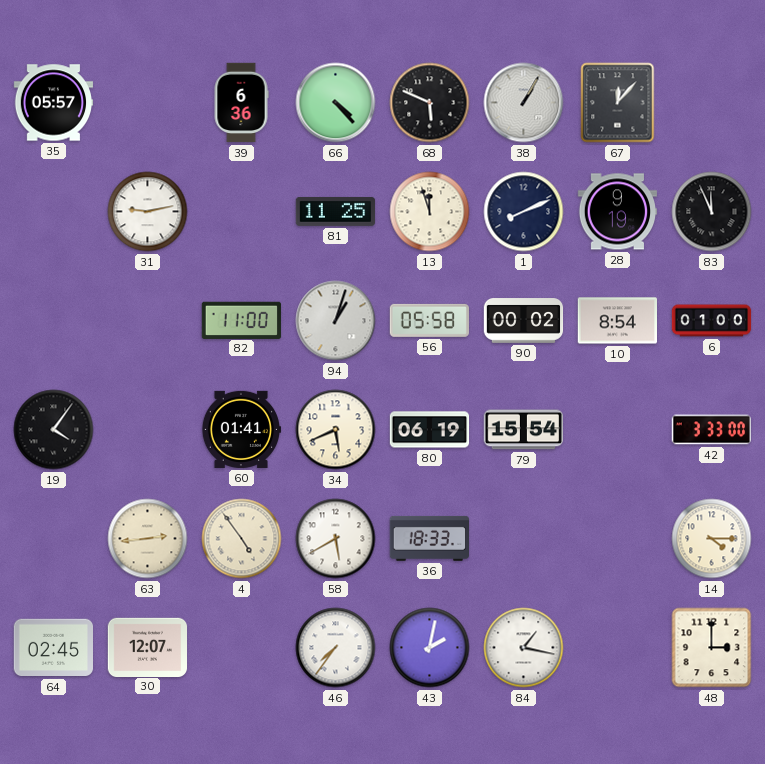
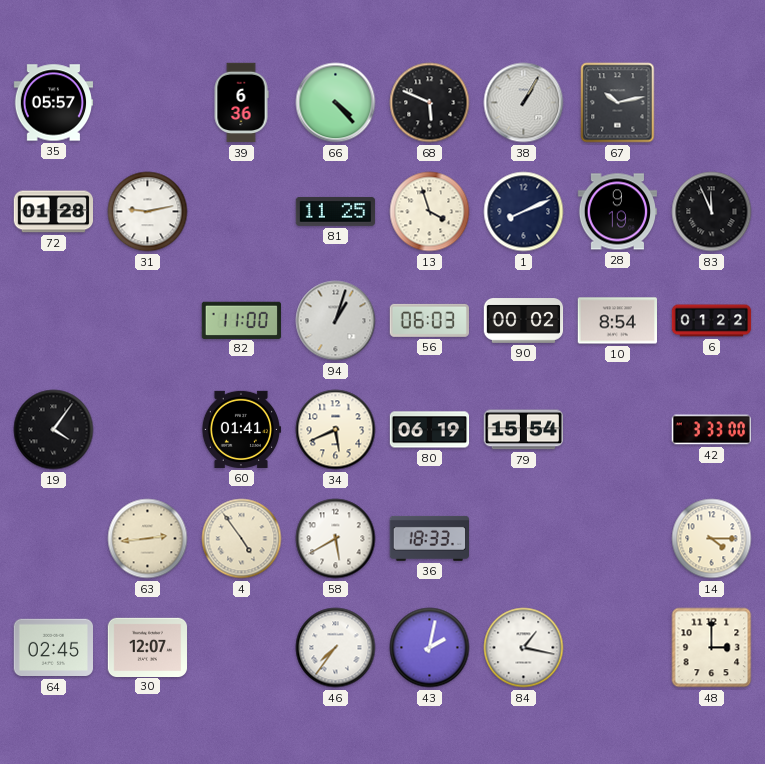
67: 12:07 -> 10:13 (618, 103)
72: none -> 01:28 (54, 212)
13: 11:57 -> 3:57 (430, 212)
56: 05:58 -> 06:03 (429, 320)
6: 01:00 -> 01:22 (712, 321)
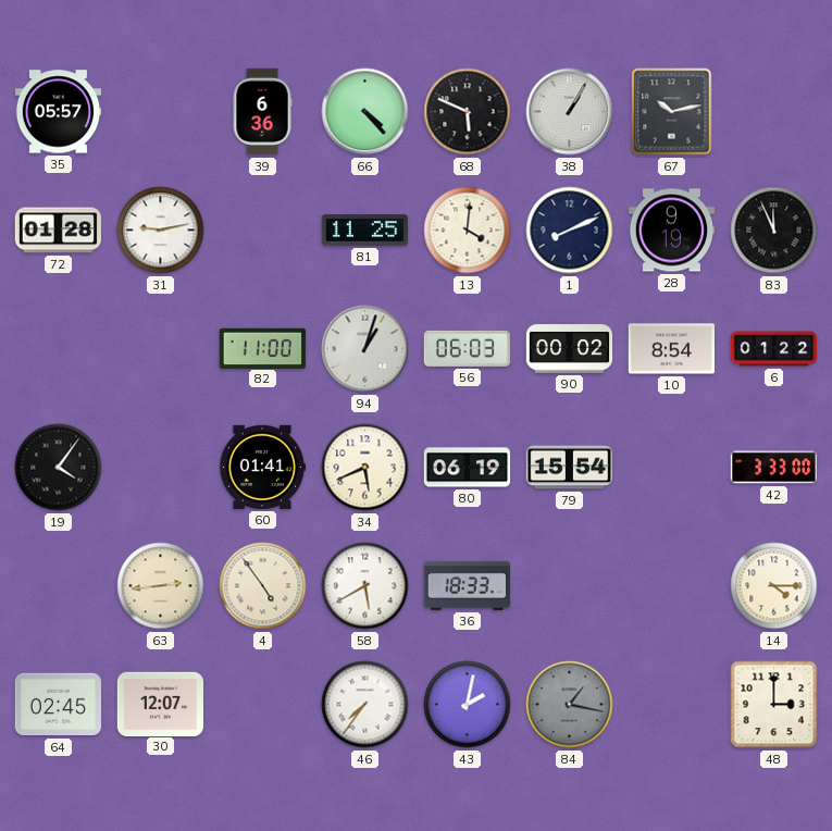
13: 3:57 -> 4:01 (468, 231)
84 dial: white -> grey (570, 705)
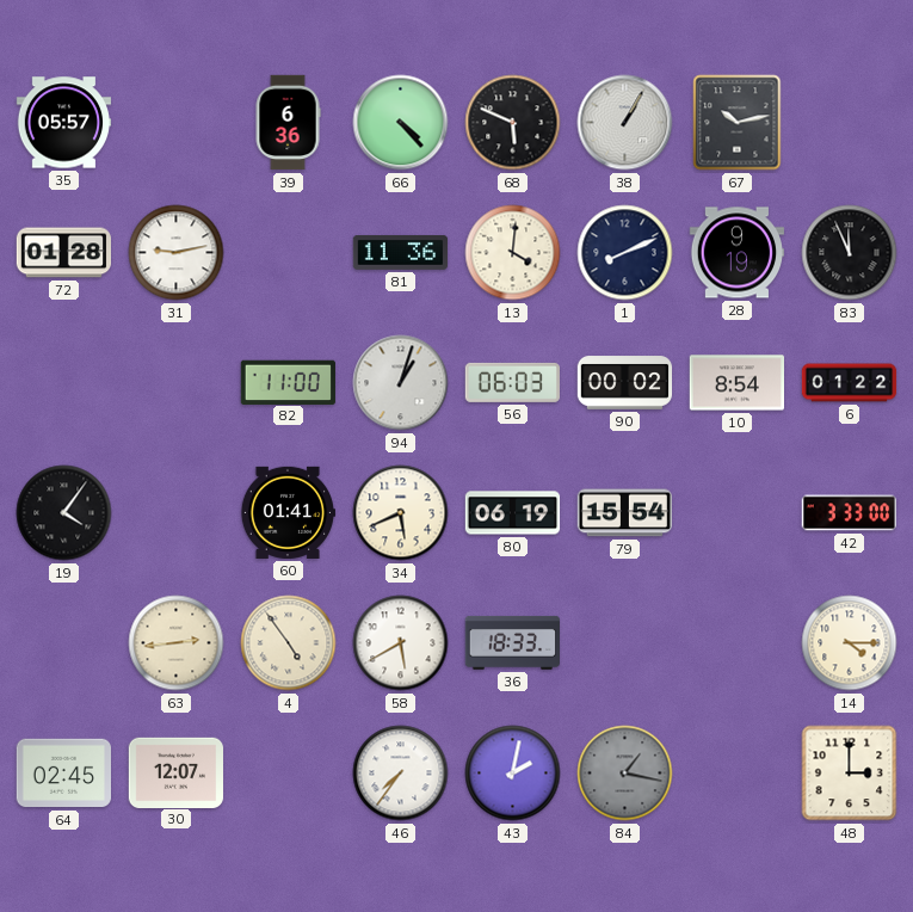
81: 11:25 -> 11:36 (401, 252)
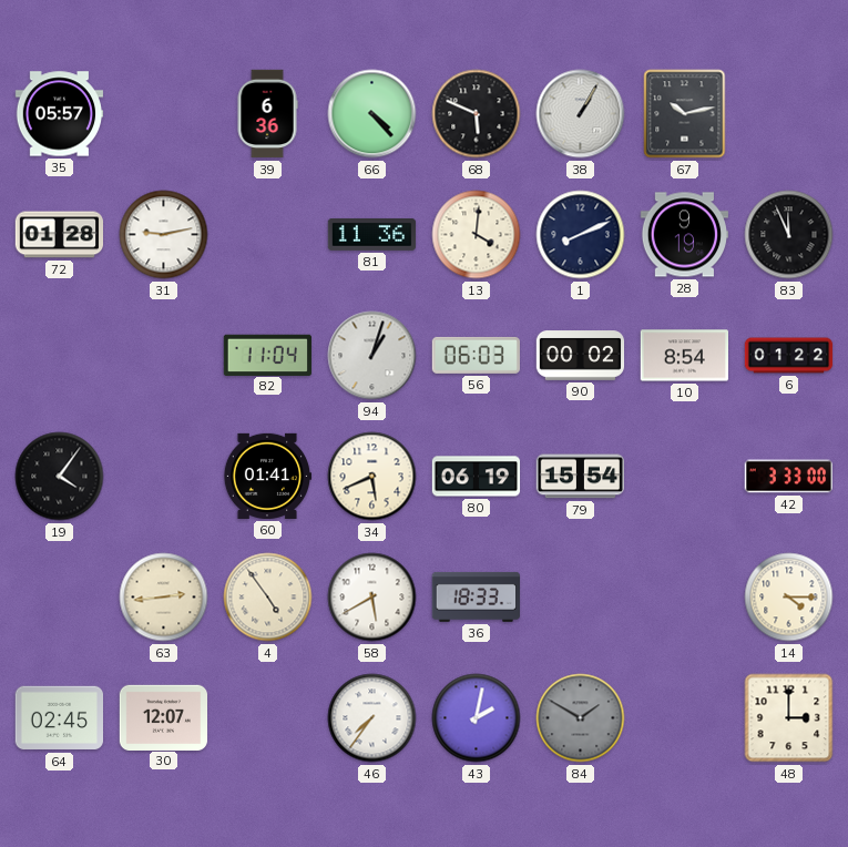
82: 11:00 -> 11:04 (267, 355)
84: 1:17 -> 1:50 (581, 718)
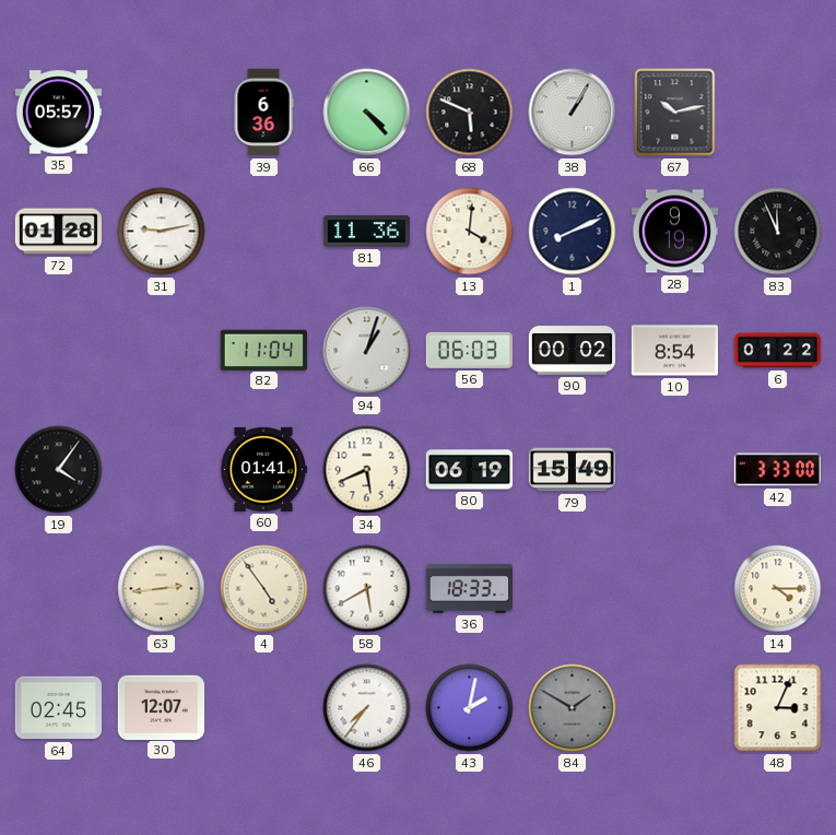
79: 15:54 -> 15:49 (572, 470)
48: 3:00 -> 3:04 (778, 708)
